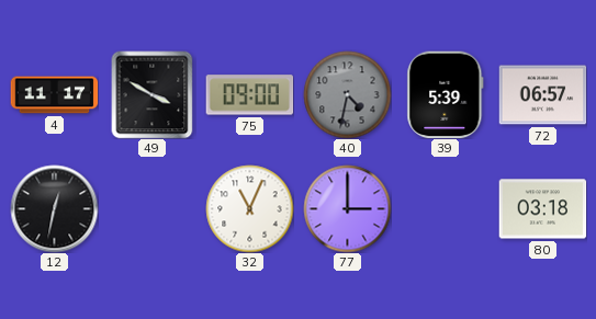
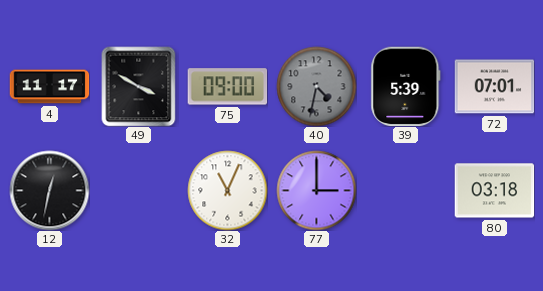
72: 06:57 -> 07:01 (494, 87)
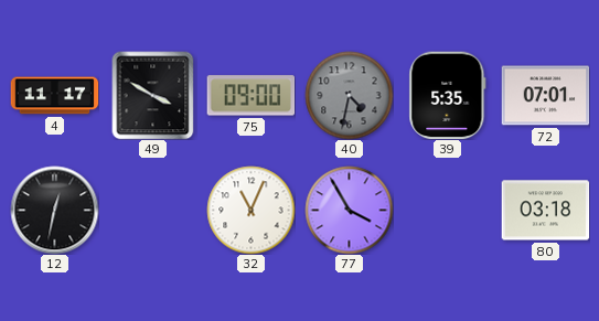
39: 5:39 -> 5:35 (448, 95)
77: 3:00 -> 3:55 (349, 210)
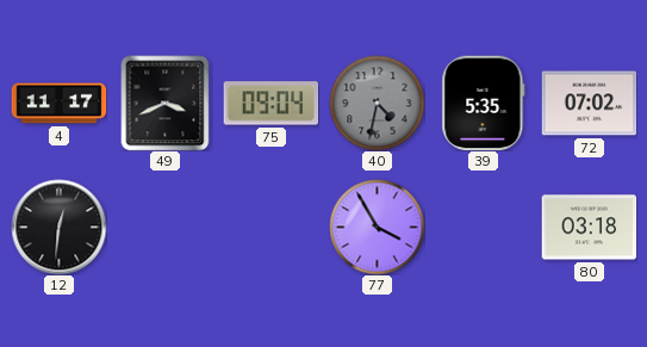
49: 3:50 -> 3:41 (166, 103)
75: 09:00 -> 09:04 (270, 104)
72: 07:01 -> 07:02 (589, 104)
12: 12:32 -> 12:31 (58, 227)
32: 11:04 -> none (250, 210)
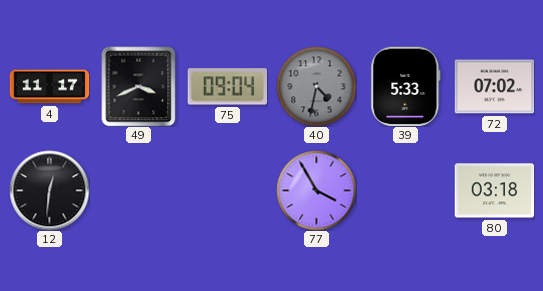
39: 5:35 -> 5:33 (406, 86)
